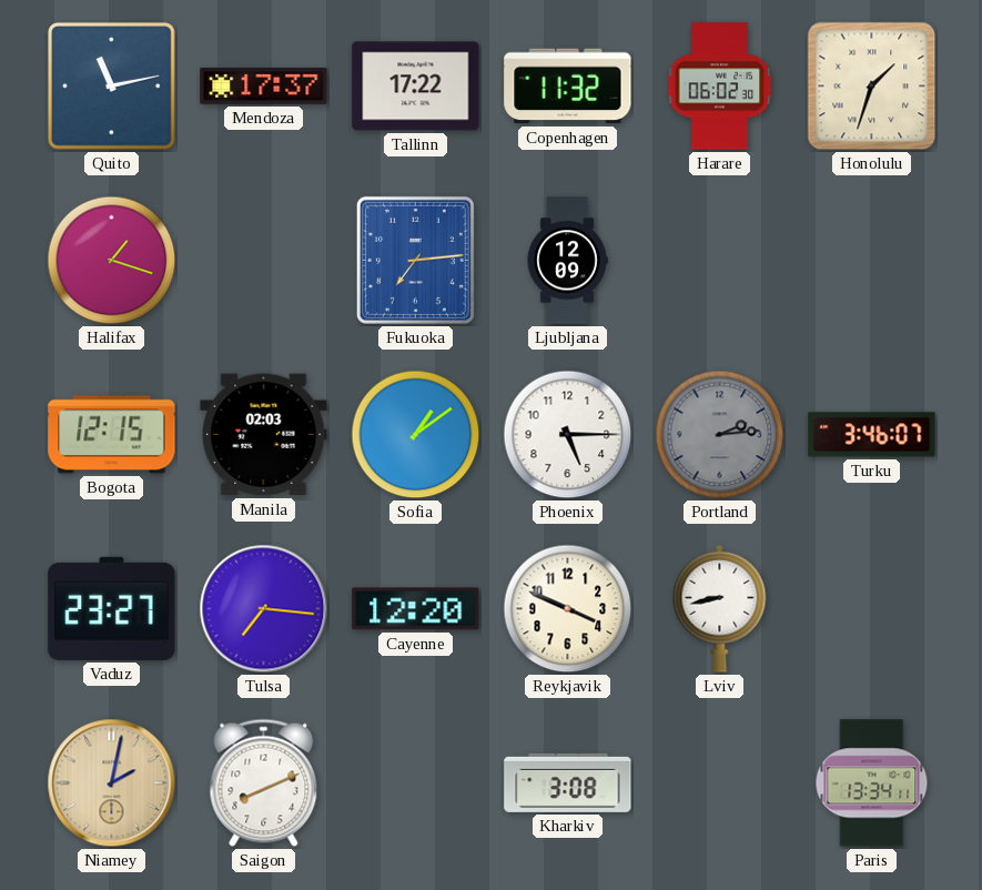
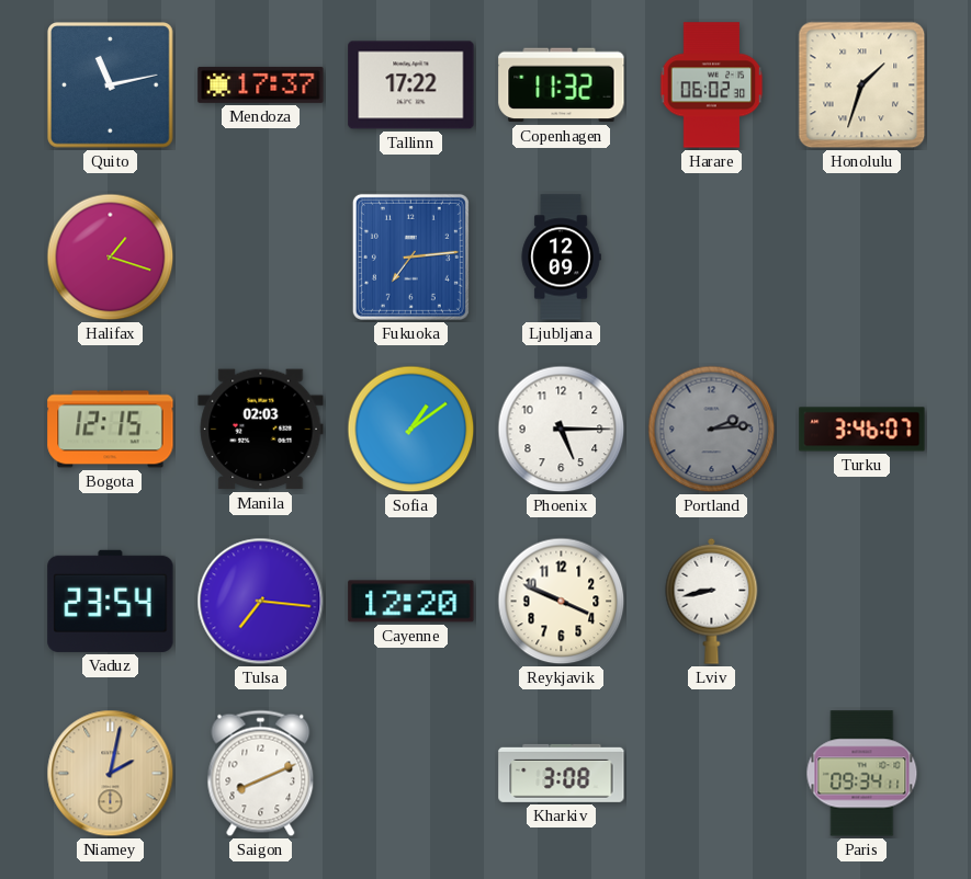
Vaduz: 23:27 -> 23:54 (111, 601)
Paris: 13:34 -> 09:34 (862, 774)
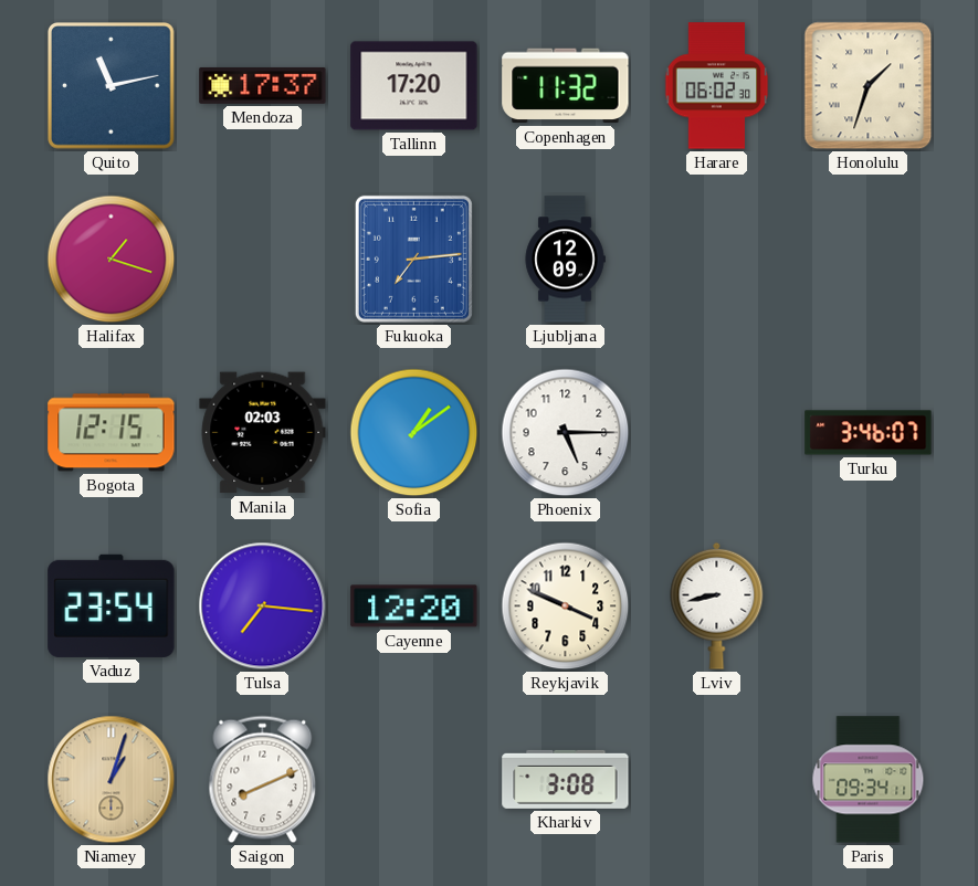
Tallinn: 17:22 -> 17:20 (414, 86)
Portland: 2:14 -> none (712, 430)
Niamey: 2:02 -> 1:03 (112, 780)
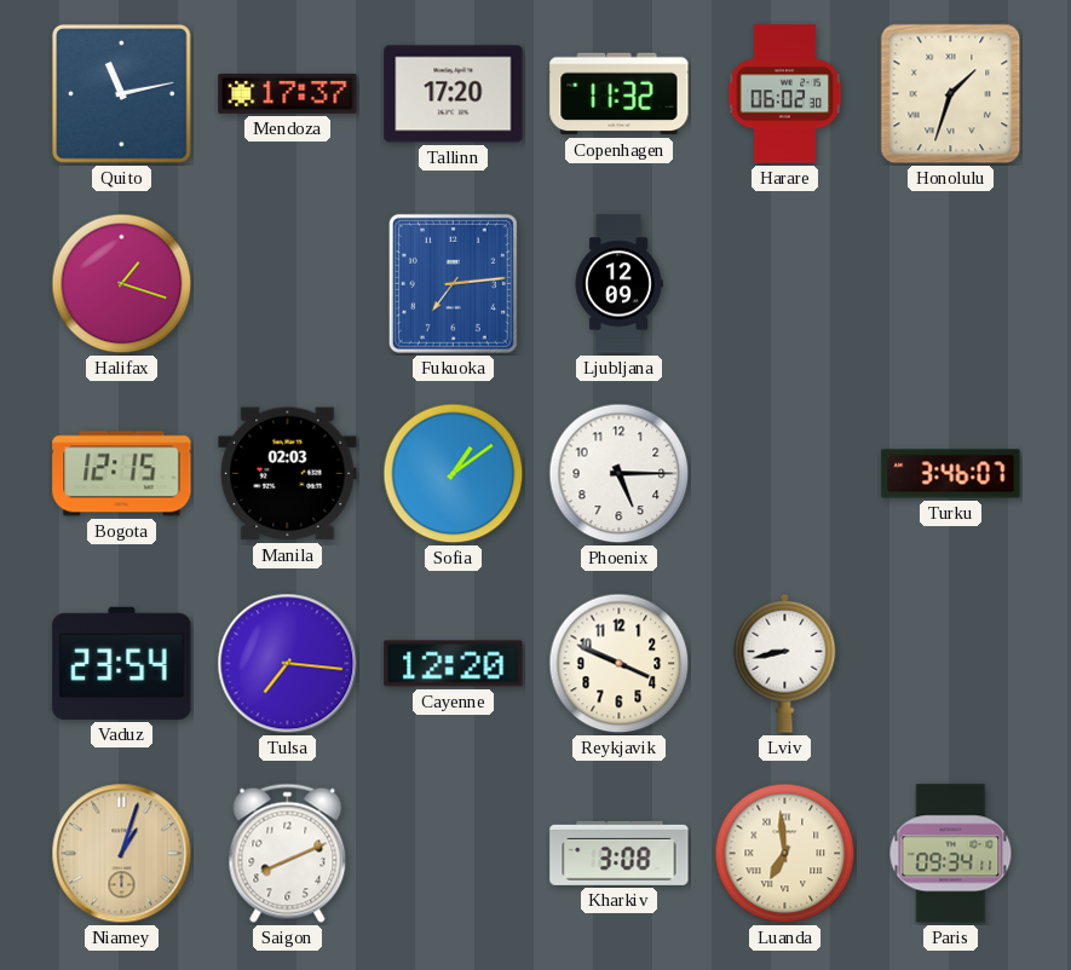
Luanda: none -> 6:59 (785, 854)
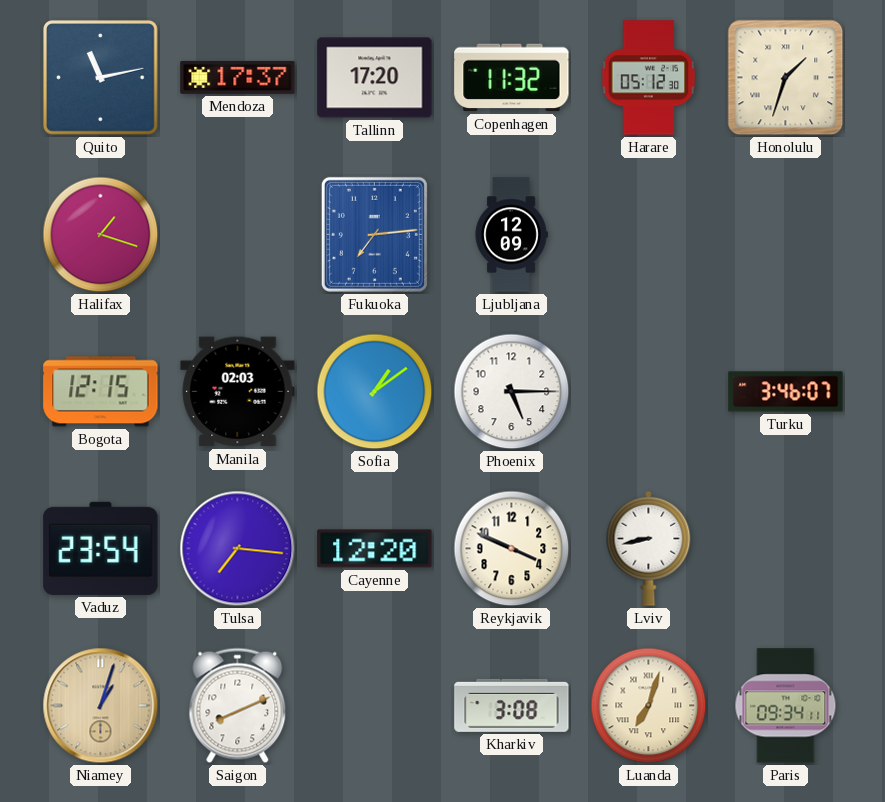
Harare: 06:02 -> 05:12 (649, 78)
Luanda: 6:59 -> 7:03 (649, 706)
